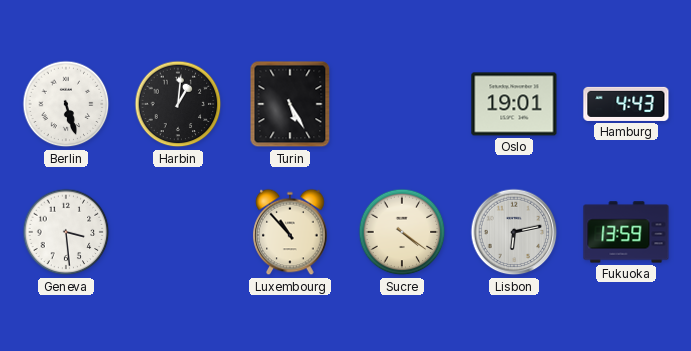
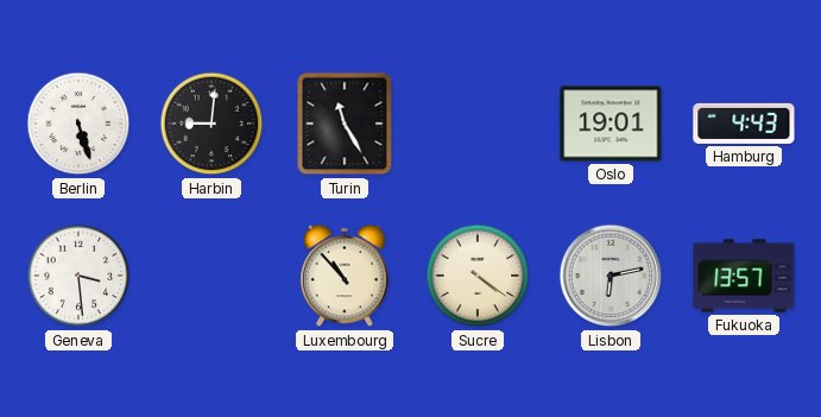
Harbin: 1:01 -> 9:01 (211, 124)
Turin: 5:25 -> 11:25 (345, 124)
Fukuoka: 13:59 -> 13:57 (744, 276)
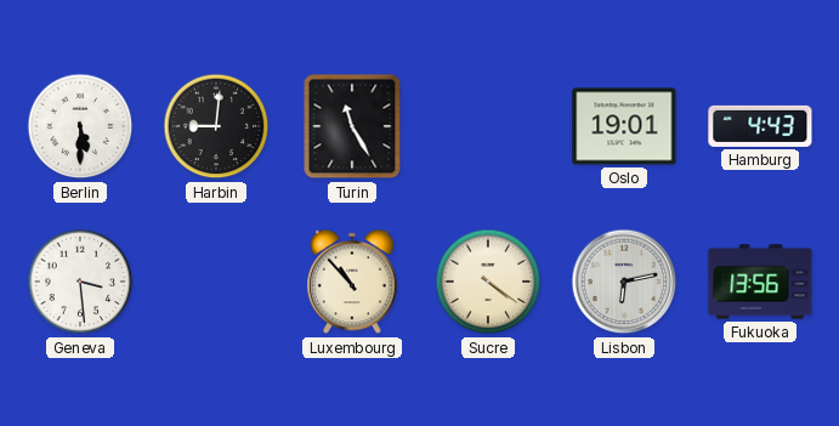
Berlin: 5:27 -> 5:30 (80, 126)
Fukuoka: 13:57 -> 13:56 (760, 282)
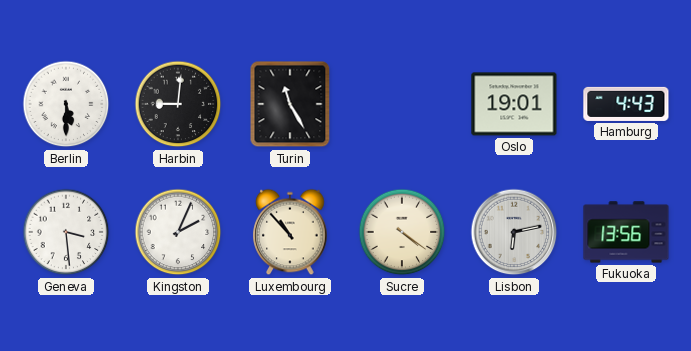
Kingston: none -> 2:04 (178, 232)
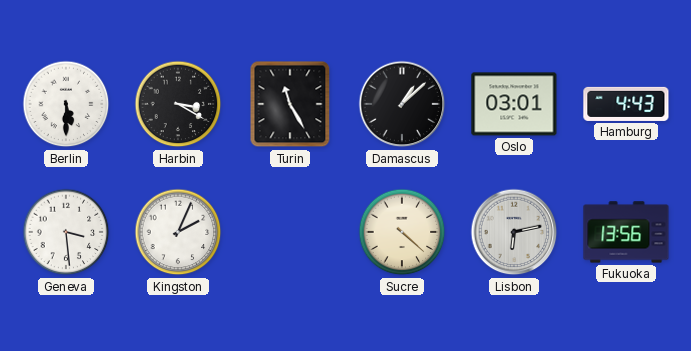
Harbin: 9:01 -> 3:20 (178, 104)
Damascus: none -> 1:08 (402, 104)
Oslo: 19:01 -> 03:01 (514, 104)
Luxembourg: 10:53 -> none (290, 232)
Sucre: 4:21 -> 4:22 (402, 232)
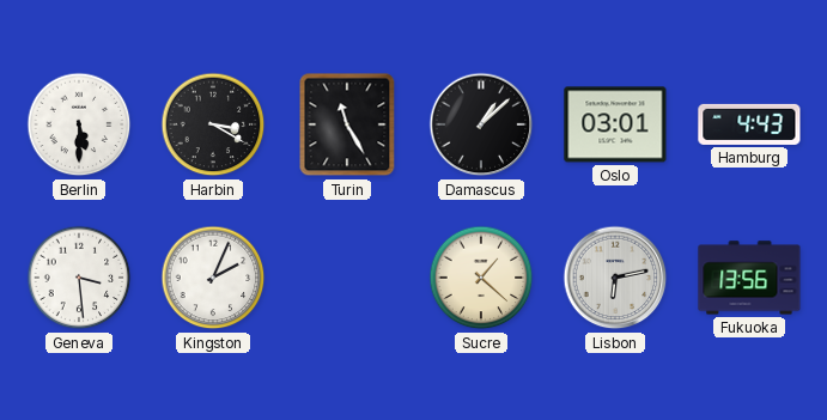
Sucre: 4:22 -> 1:22 (481, 278)
